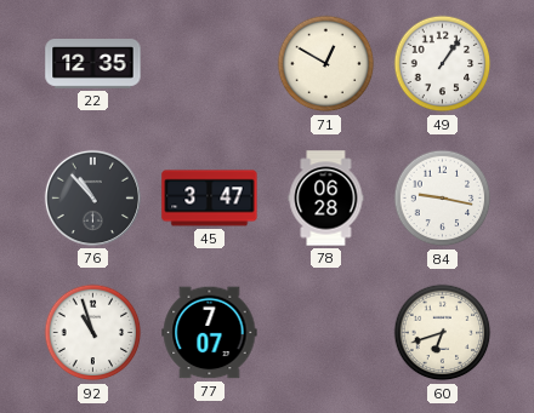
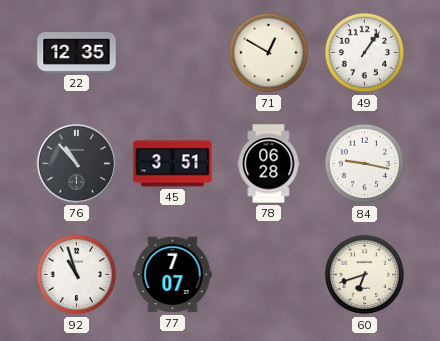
45: 3:47 -> 3:51 (173, 164)
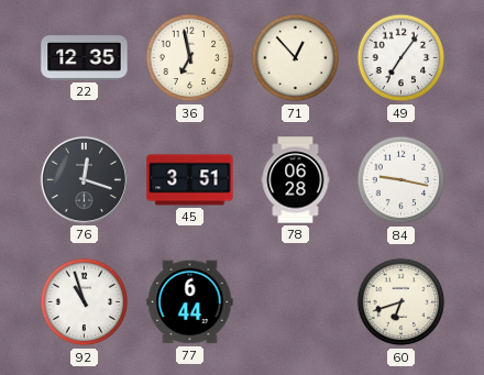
36: none -> 6:58 (190, 58)
71: 12:50 -> 12:53 (296, 58)
49: 1:06 -> 7:06 (402, 58)
76: 10:53 -> 12:18 (84, 179)
77: 7:07 -> 6:44 (190, 302)
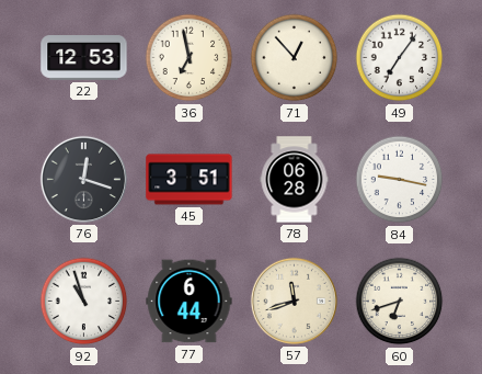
22: 12:35 -> 12:53 (84, 58)
57: none -> 11:42 (294, 301)
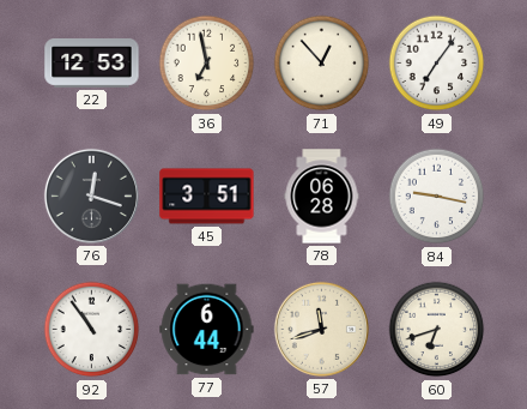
92: 10:57 -> 10:54 (92, 330)
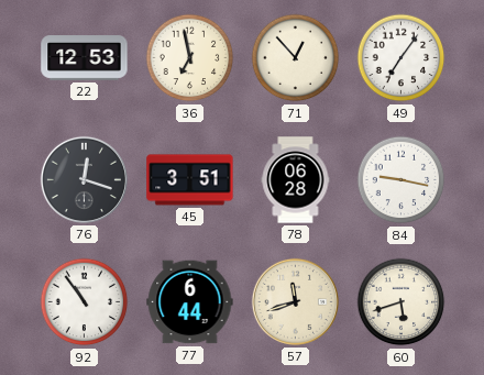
60: 6:42 -> 5:42 (402, 302)
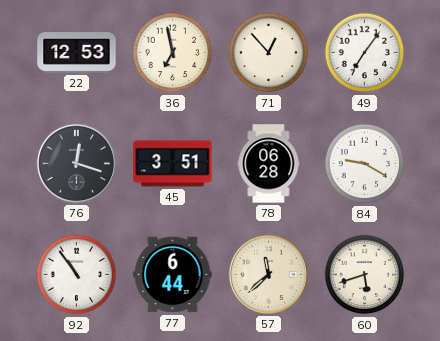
84: 9:17 -> 9:20 (365, 164)
57: 11:42 -> 11:38 (268, 274)
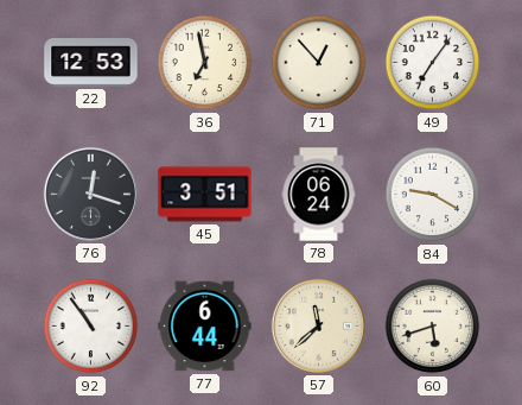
78: 06:28 -> 06:24 (319, 195)
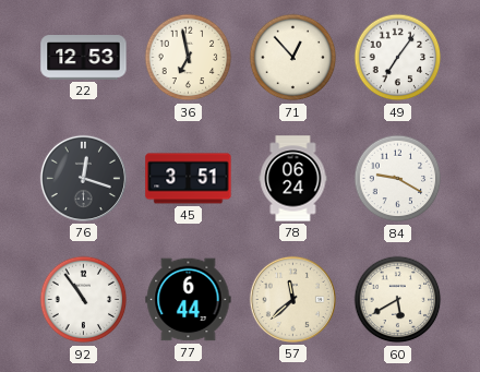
60: 5:42 -> 5:40 (398, 300)
